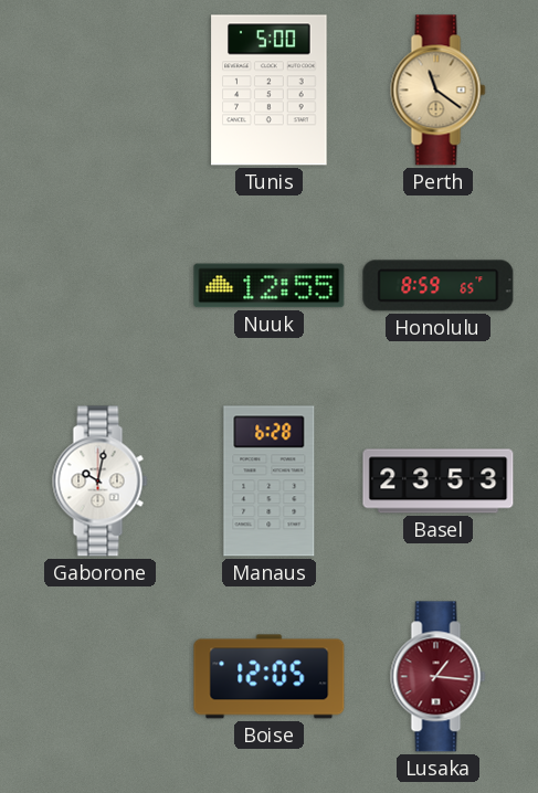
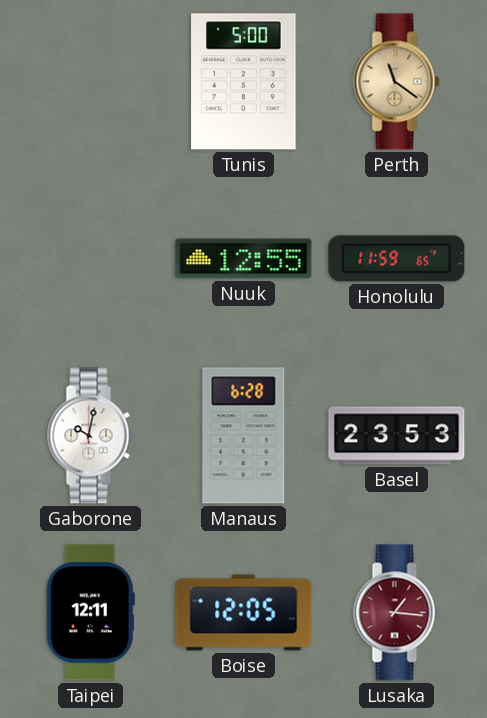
Honolulu: 8:59 -> 11:59 (397, 259)
Taipei: none -> 12:11 (90, 613)
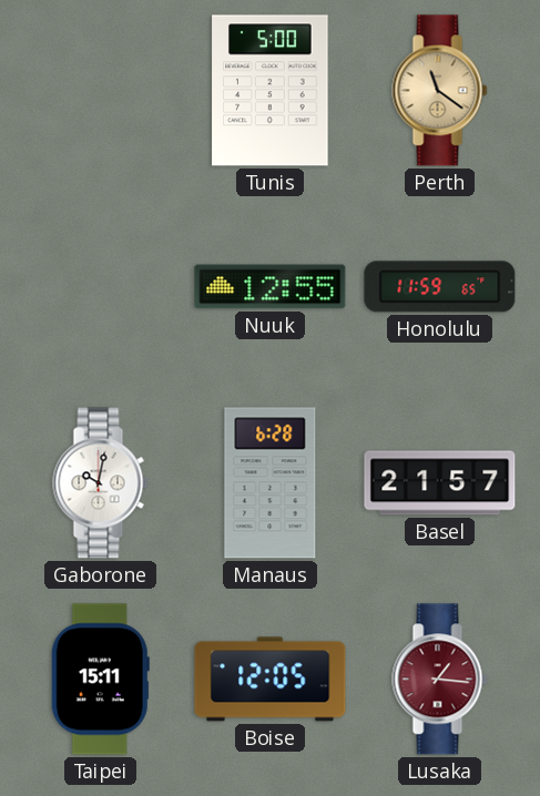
Basel: 23:53 -> 21:57 (440, 483)
Taipei: 12:11 -> 15:11 (100, 680)
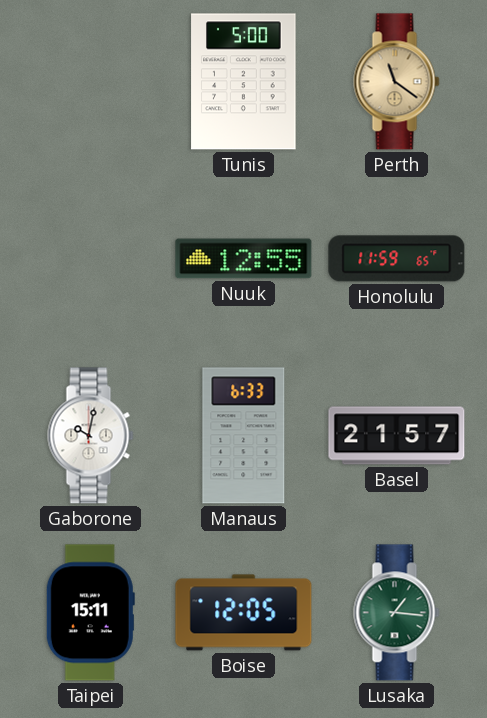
Manaus: 6:28 -> 6:33 (244, 436)
Lusaka dial: burgundy -> green (397, 613)
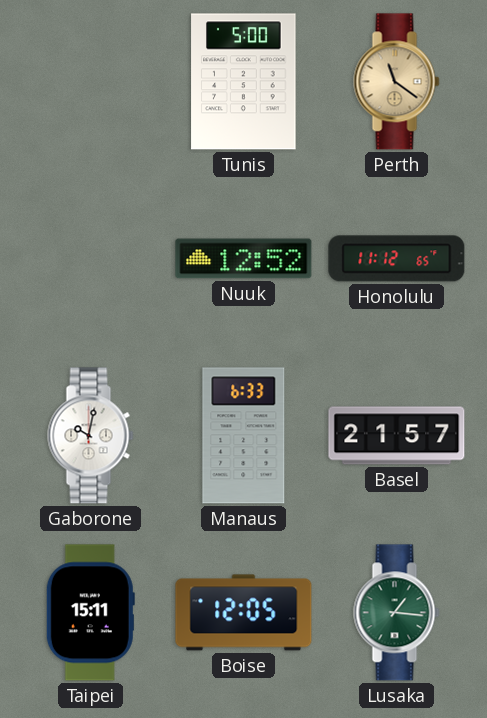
Nuuk: 12:55 -> 12:52 (244, 259)
Honolulu: 11:59 -> 11:12 (397, 259)
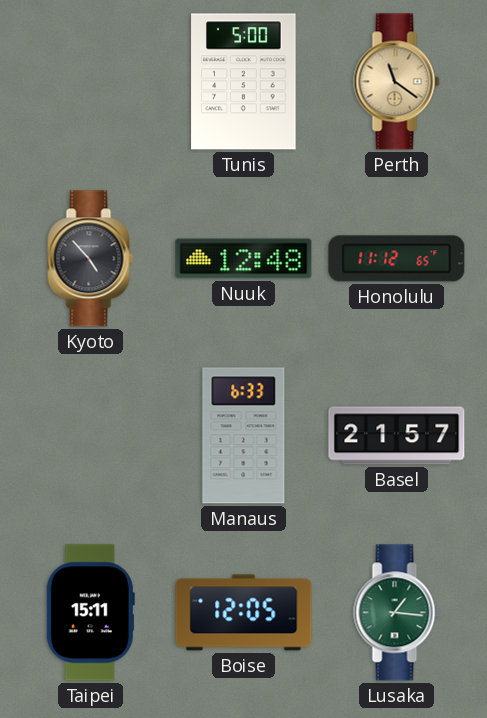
Kyoto: none -> 4:53 (91, 259)
Nuuk: 12:52 -> 12:48 (244, 259)
Gaborone: 10:02 -> none (91, 436)
